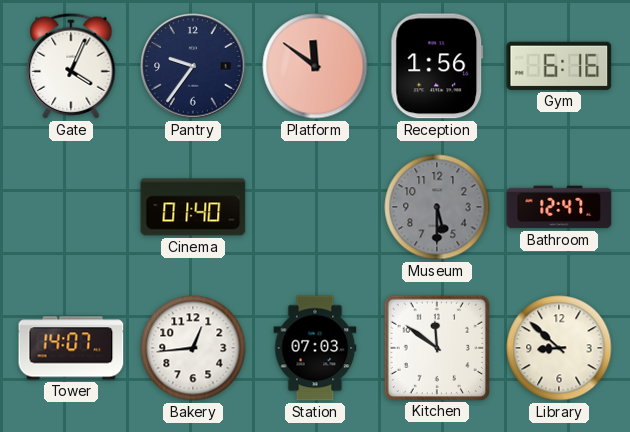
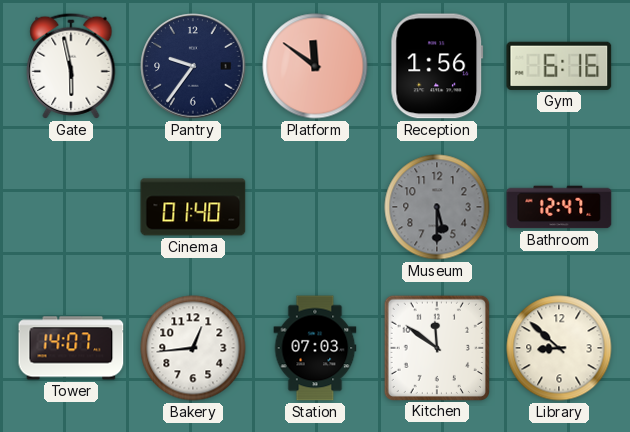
Gate: 4:04 -> 5:58 (71, 66)
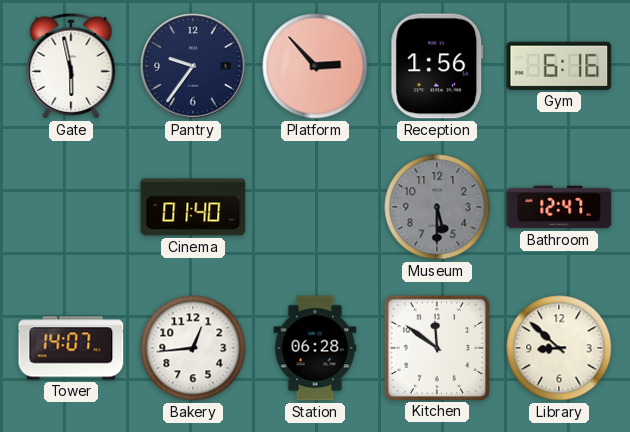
Platform: 11:51 -> 2:53 (315, 66)
Station: 07:03 -> 06:28 (315, 348)
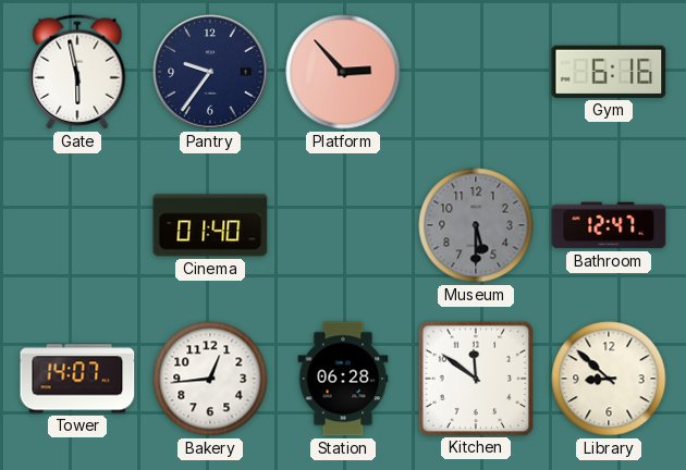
Reception: 1:56 -> none (437, 66)
